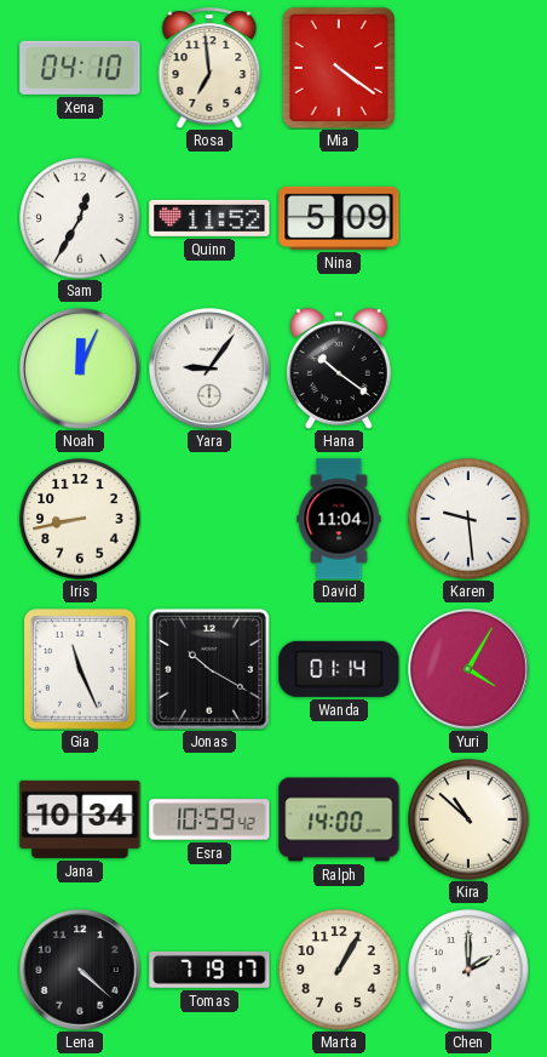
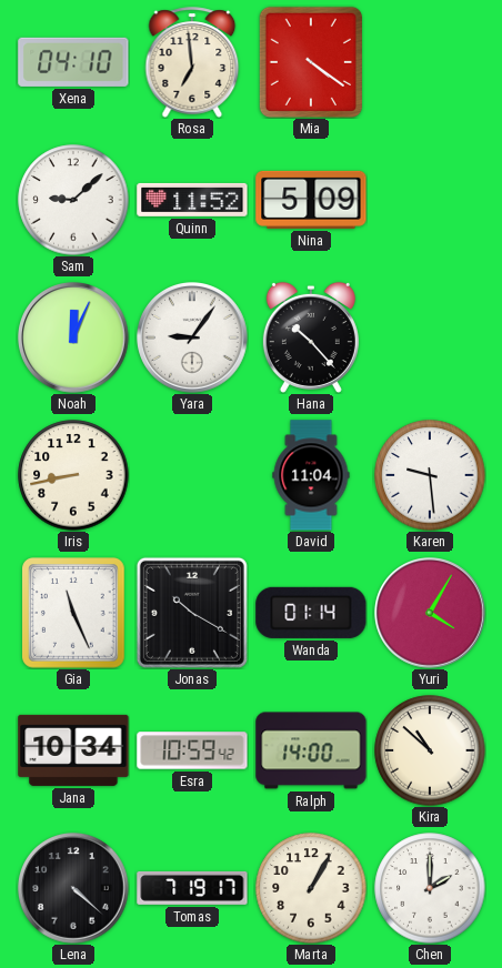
Sam: 12:35 -> 9:08 (73, 200)
Hana: 10:21 -> 10:23 (311, 337)
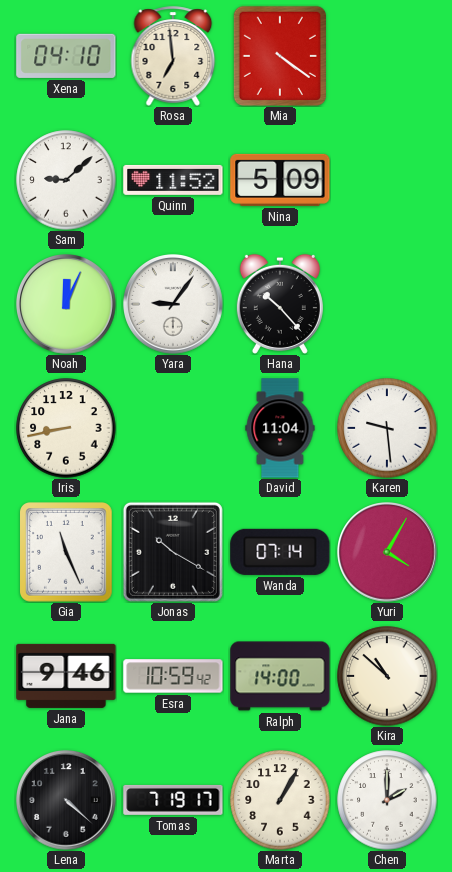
Wanda: 01:14 -> 07:14 (280, 552)
Jana: 10:34 -> 9:46 (66, 676)
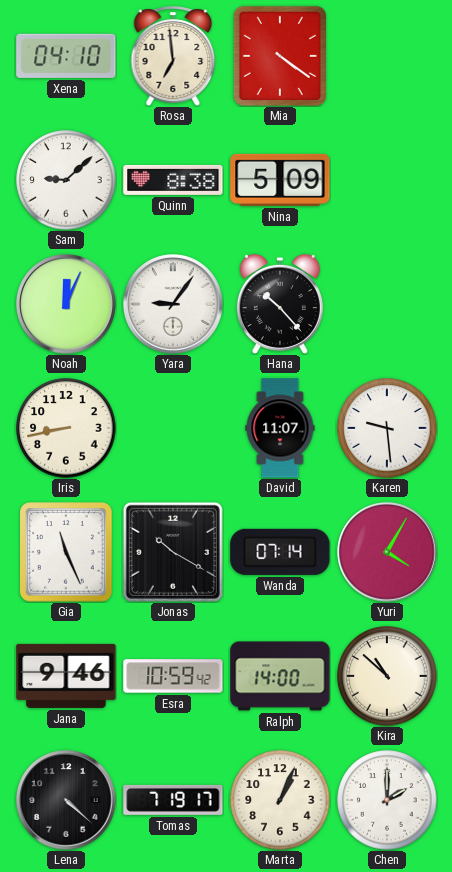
Quinn: 11:52 -> 8:38 (173, 180)
David: 11:04 -> 11:07 (280, 428)
Marta: 1:05 -> 1:04 (280, 800)
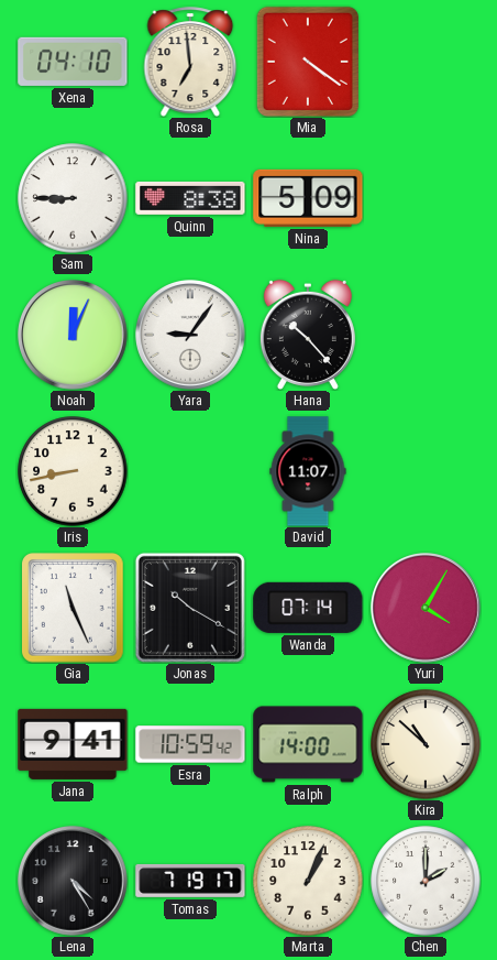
Sam: 9:08 -> 8:45 (73, 198)
Karen: 9:29 -> none (387, 428)
Jana: 9:46 -> 9:41 (73, 744)
Lena: 4:22 -> 4:25 (73, 882)
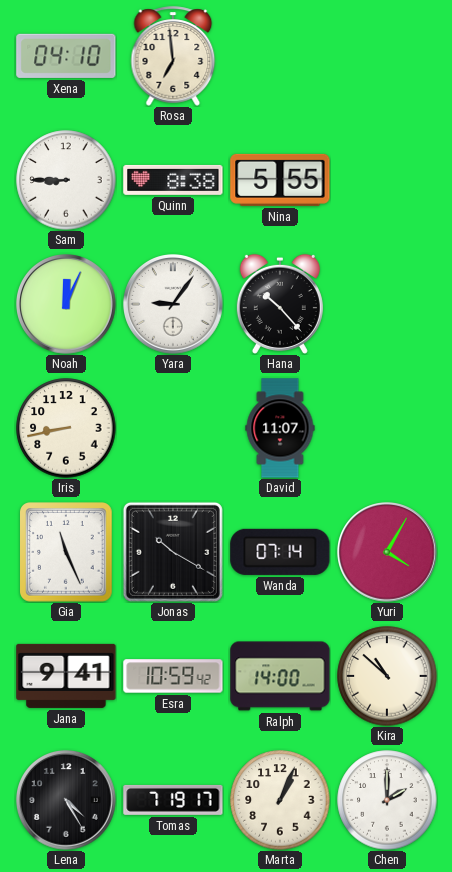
Mia: 4:21 -> none (308, 62)
Nina: 5:09 -> 5:55 (280, 180)
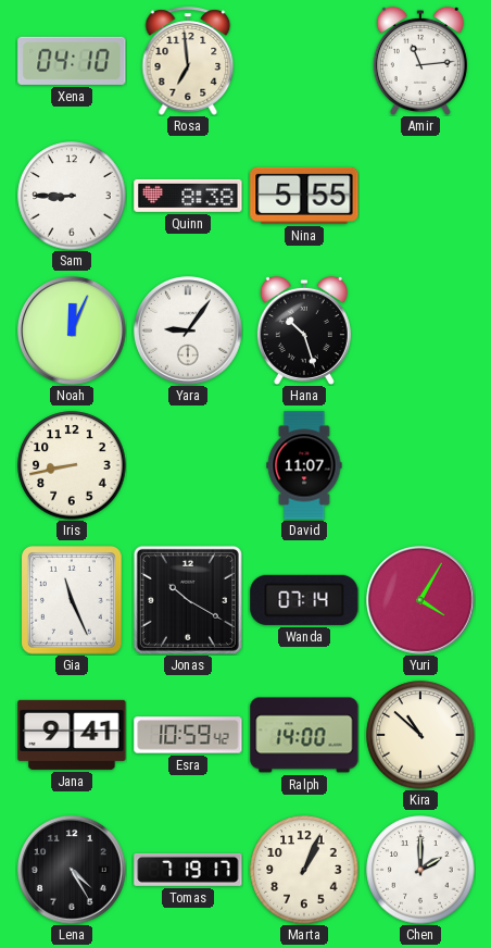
Amir: none -> 11:14 (420, 61)
Hana: 10:23 -> 10:27 (304, 330)
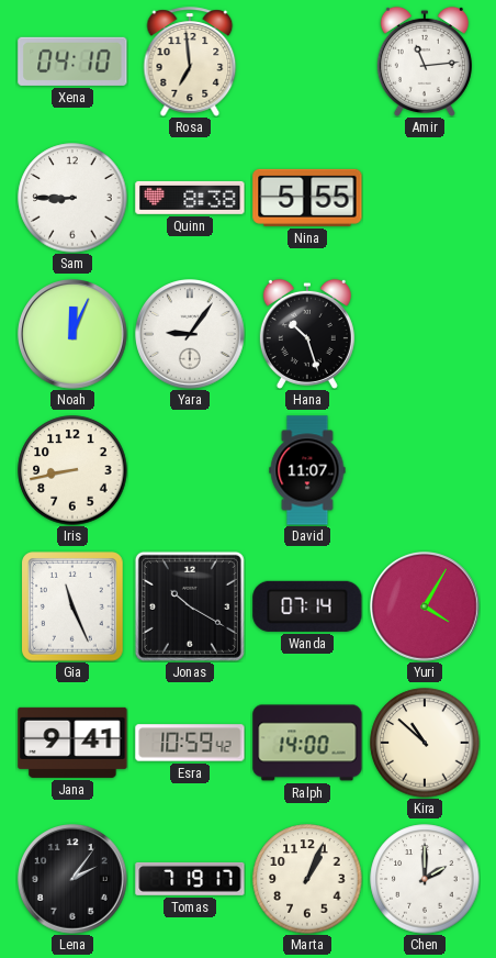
Lena: 4:25 -> 2:06 (72, 880)
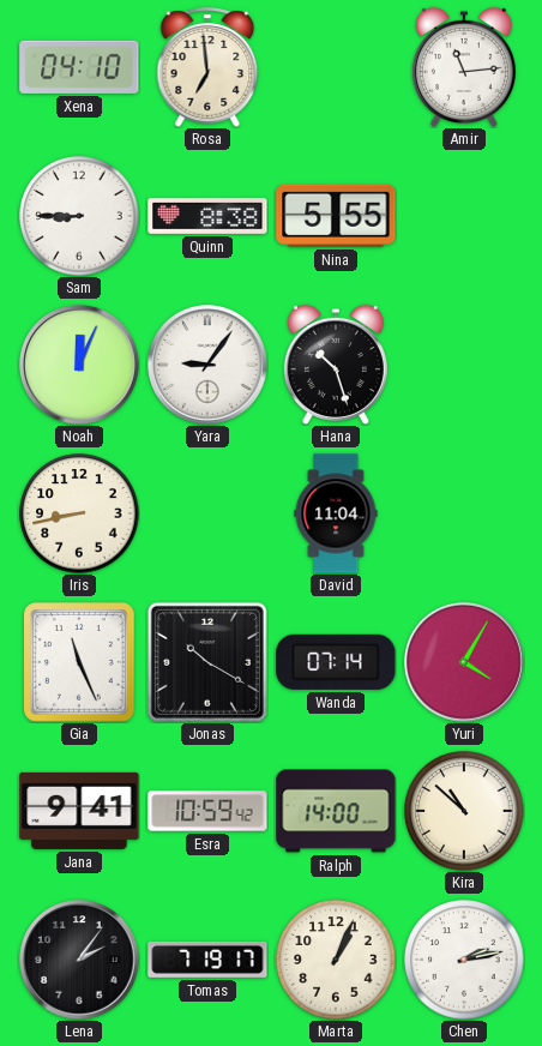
David: 11:07 -> 11:04 (336, 513)
Chen: 2:00 -> 2:13 (464, 960)
